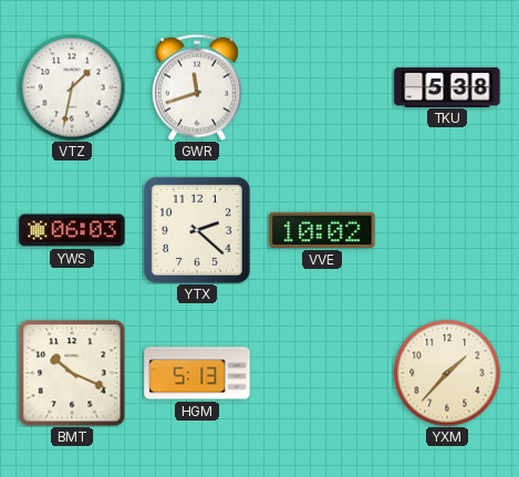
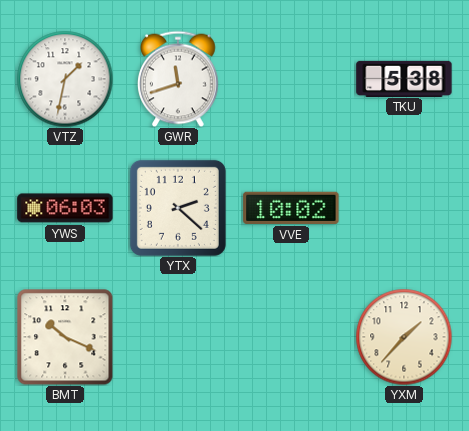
HGM: 5:13 -> none (197, 373)
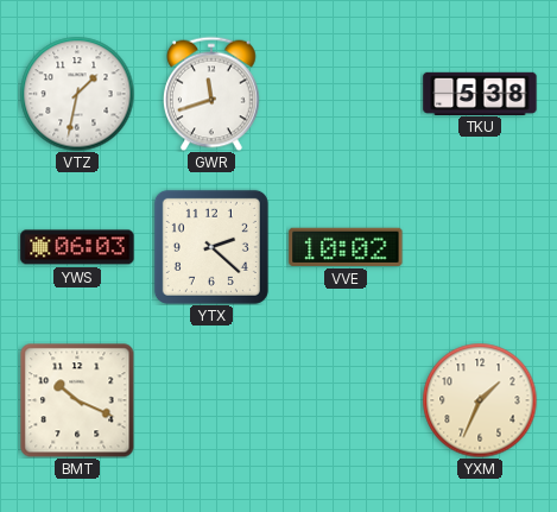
YXM: 1:37 -> 1:34 (480, 400)
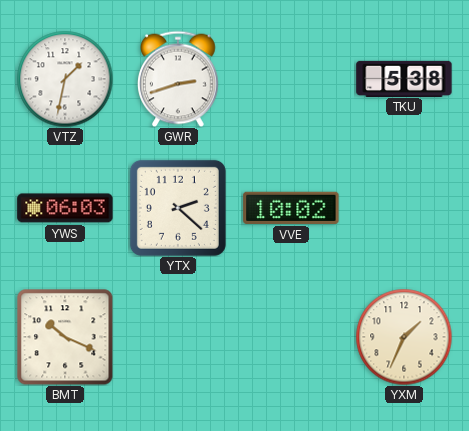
GWR: 11:42 -> 2:42 (179, 79)
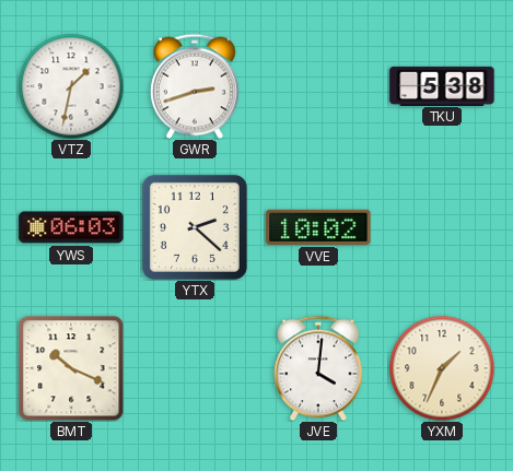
JVE: none -> 4:01 (319, 368)
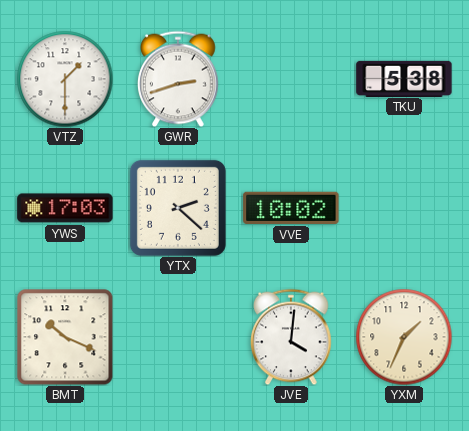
VTZ: 1:32 -> 1:30 (65, 79)
YWS: 06:03 -> 17:03 (65, 208)
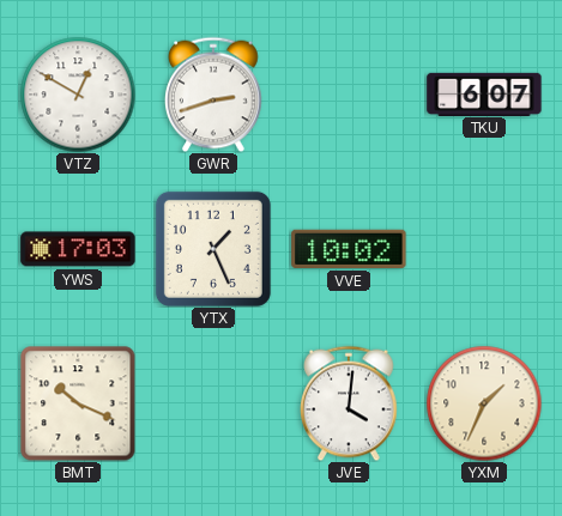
VTZ: 1:30 -> 12:50 (78, 95)
TKU: 5:38 -> 6:07 (484, 93)
YTX: 2:22 -> 1:26 (213, 249)
